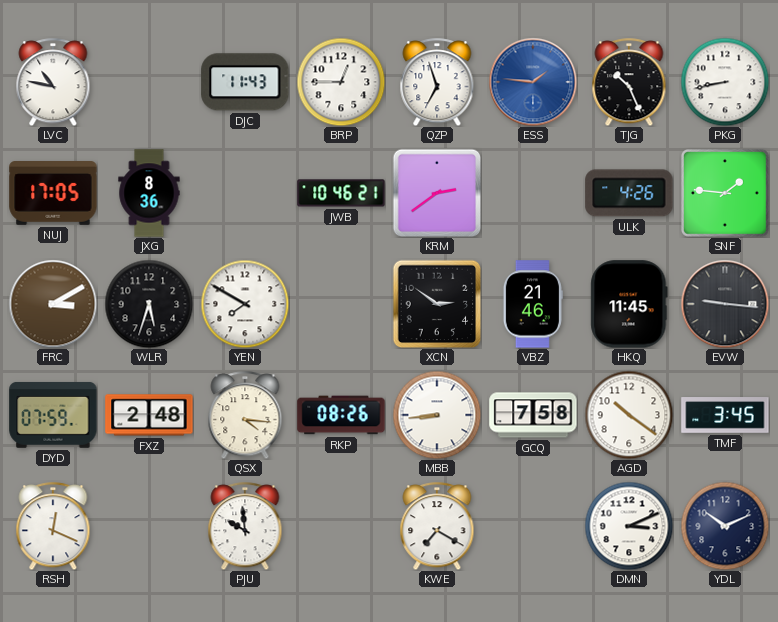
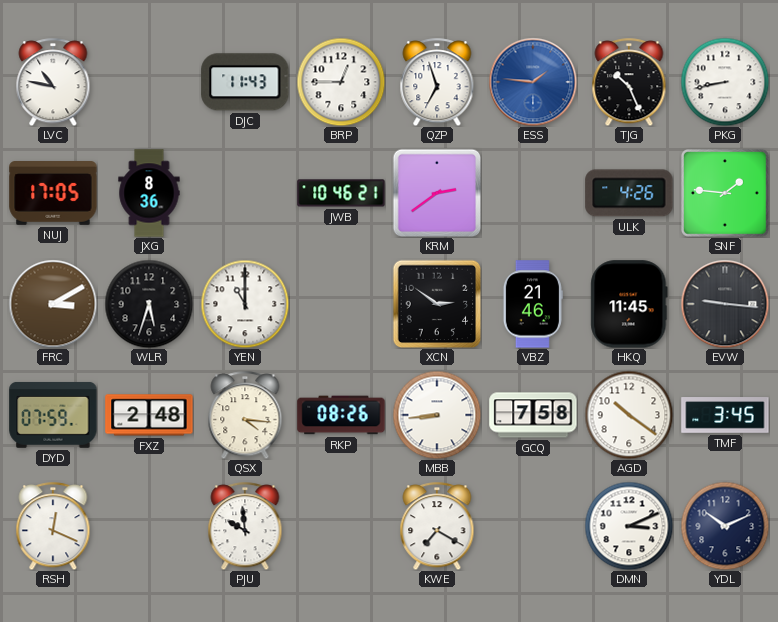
YEN: 7:50 -> 11:00 (245, 304)
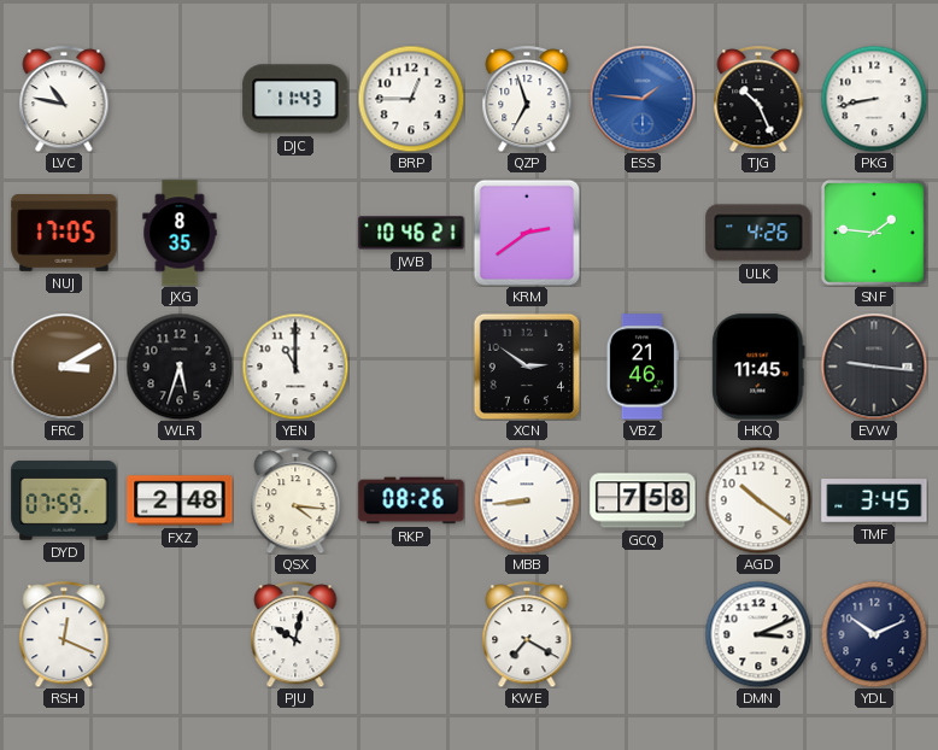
JXG: 8:36 -> 8:35 (180, 233)
PJU: 9:59 -> 10:02 (295, 634)
